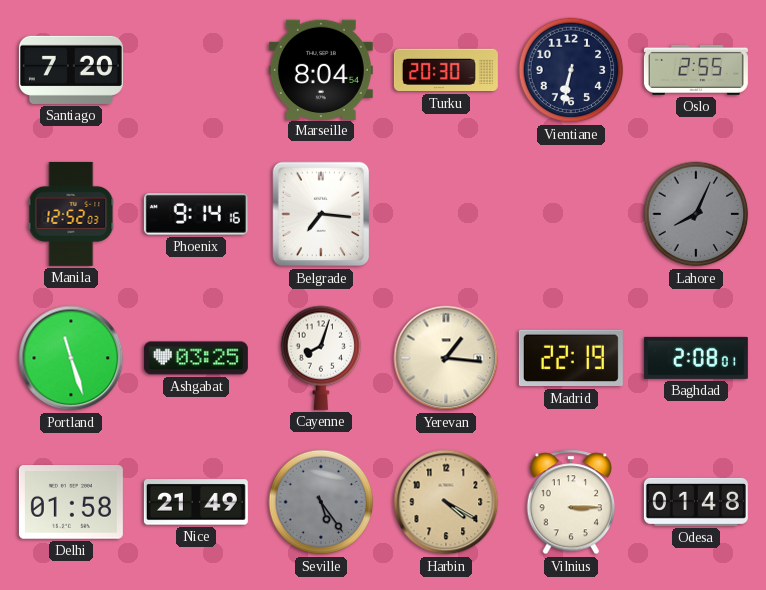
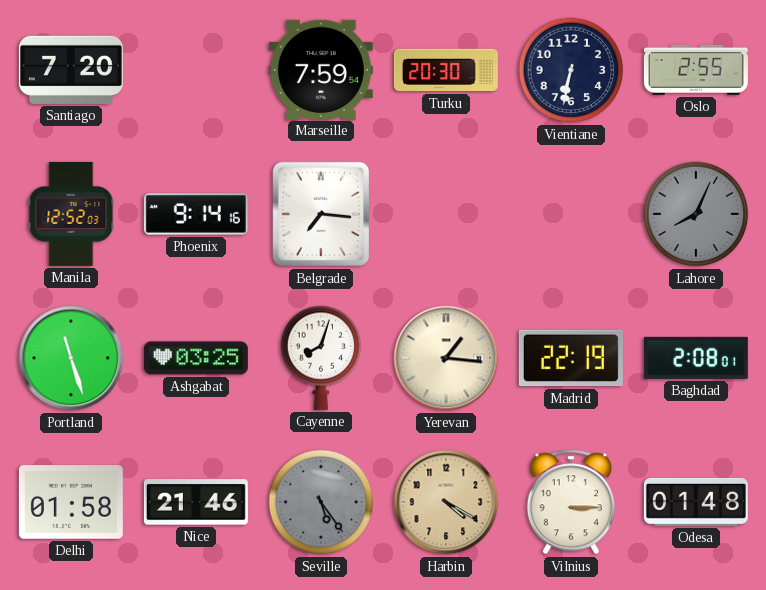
Marseille: 8:04 -> 7:59 (321, 69)
Nice: 21:49 -> 21:46 (196, 502)
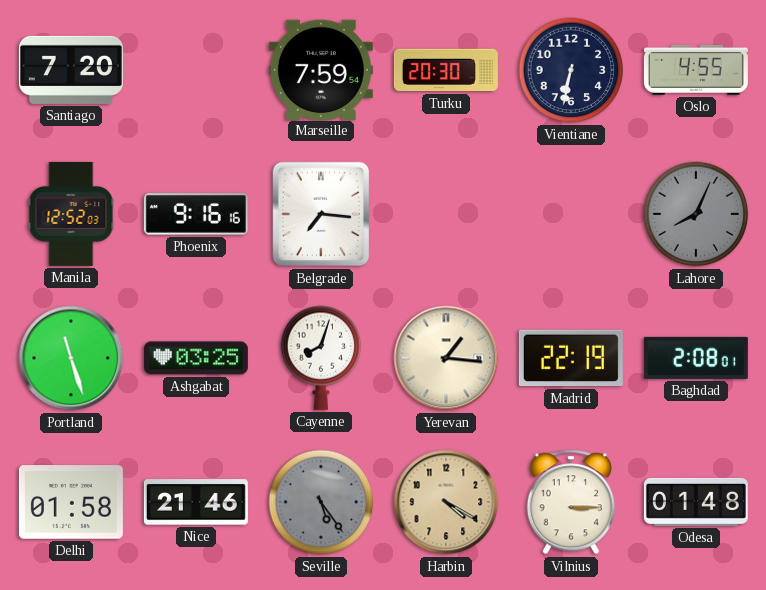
Oslo: 2:55 -> 4:55 (696, 70)
Phoenix: 9:14 -> 9:16 (196, 214)
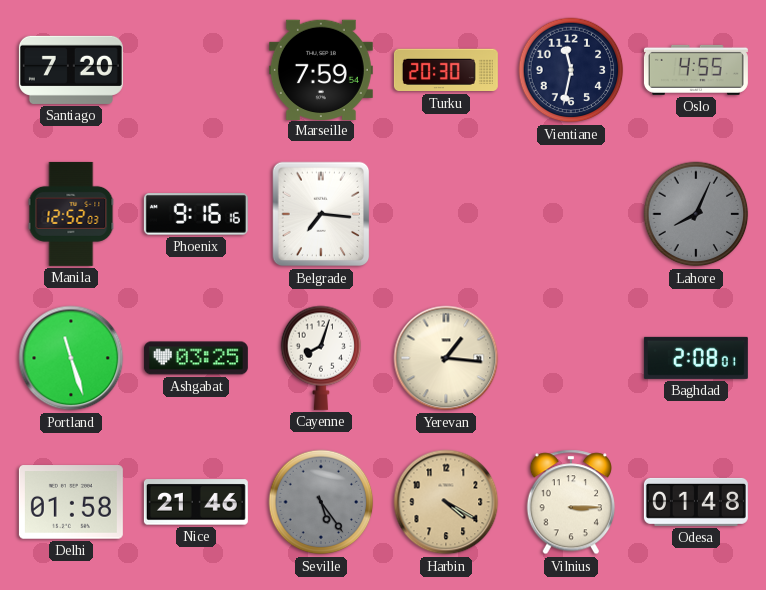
Vientiane: 6:32 -> 11:32 (571, 70)
Madrid: 22:19 -> none (571, 358)
